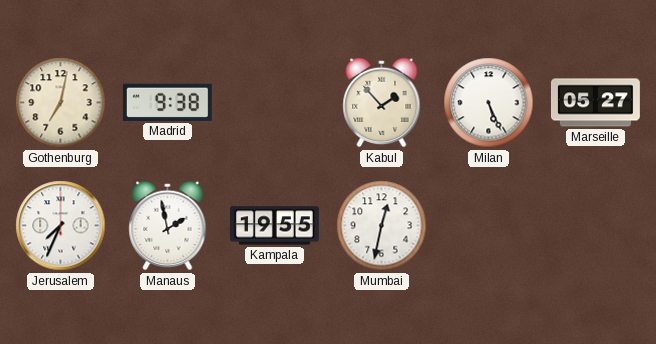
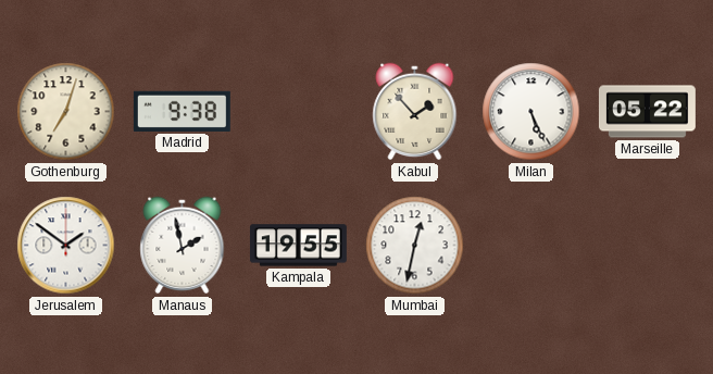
Gothenburg: 7:02 -> 7:03 (66, 112)
Marseille: 05:27 -> 05:22 (647, 112)
Jerusalem: 7:34 -> 1:51 (66, 246)
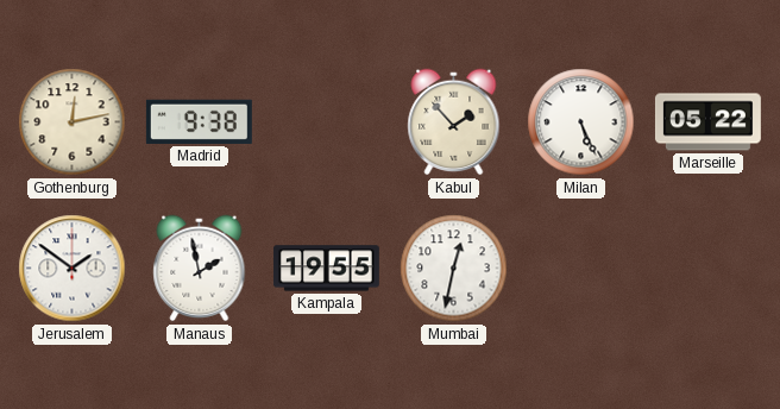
Gothenburg: 7:03 -> 12:13 (73, 122)
